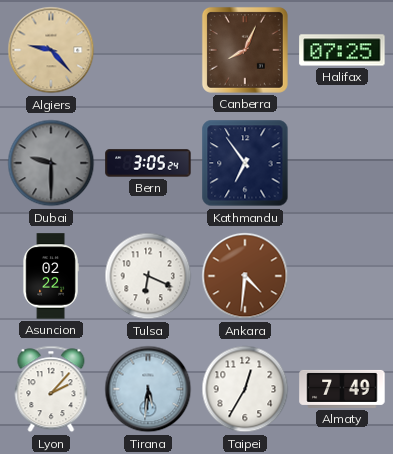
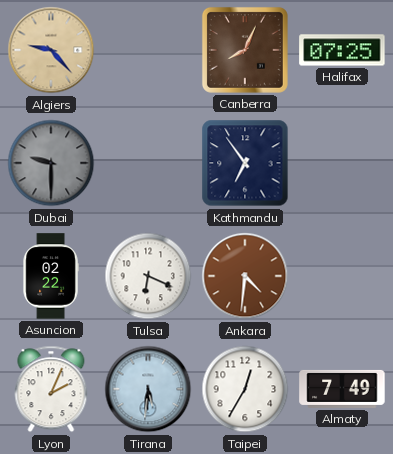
Bern: 3:05 -> none (148, 163)
Lyon: 2:07 -> 2:04 (51, 389)
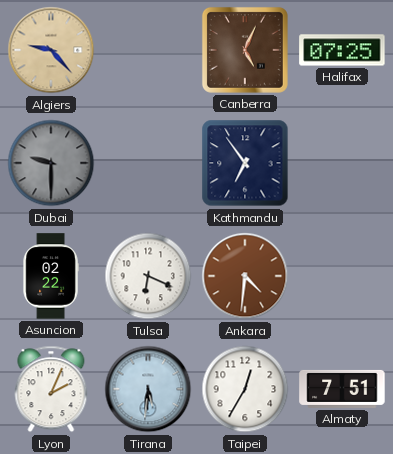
Canberra: 8:04 -> 5:04 (245, 50)
Almaty: 7:49 -> 7:51 (342, 389)
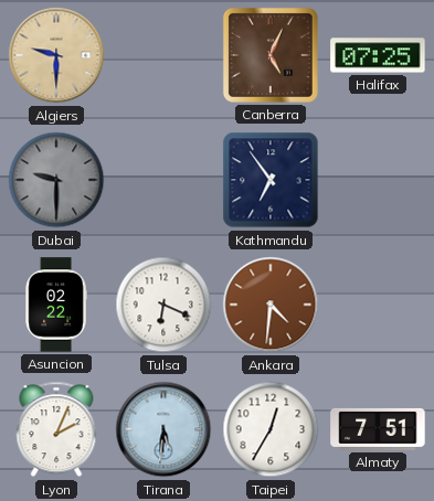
Algiers: 9:23 -> 9:30 (56, 55)
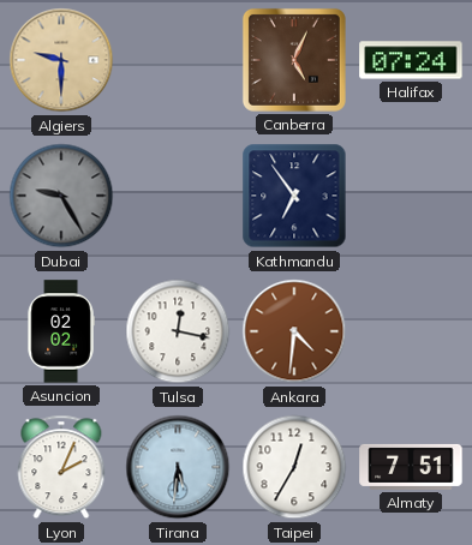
Halifax: 07:25 -> 07:24 (411, 60)
Dubai: 9:30 -> 9:25 (61, 196)
Asuncion: 02:22 -> 02:02 (61, 331)
Tulsa: 6:19 -> 12:17 (178, 331)
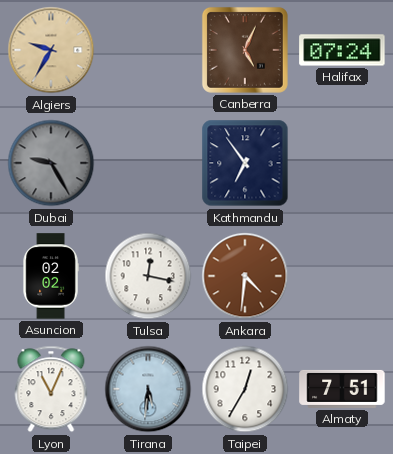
Algiers: 9:30 -> 9:35 (51, 50)
Lyon: 2:04 -> 11:04 (51, 389)
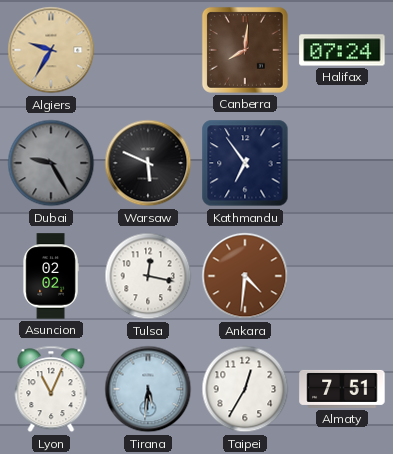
Canberra: 5:04 -> 8:01 (245, 50)
Warsaw: none -> 5:49 (148, 163)
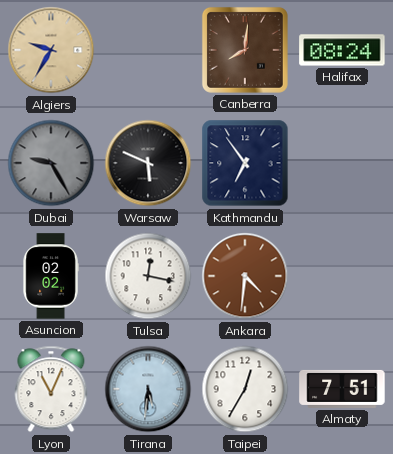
Halifax: 07:24 -> 08:24 (342, 50)
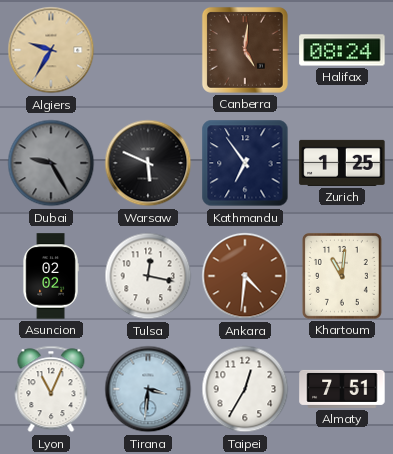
Canberra: 8:01 -> 5:01 (245, 50)
Zurich: none -> 1:25 (342, 163)
Khartoum: none -> 11:01 (342, 276)
Tirana: 5:31 -> 3:31 (148, 389)
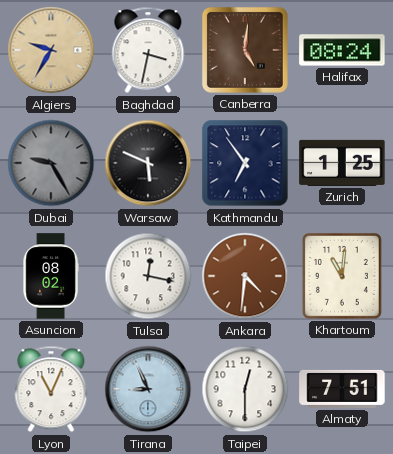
Baghdad: none -> 3:32 (148, 50)
Asuncion: 02:02 -> 08:02 (51, 276)
Tirana: 3:31 -> 8:56 (148, 389)
Taipei: 12:35 -> 12:30 (245, 389)
